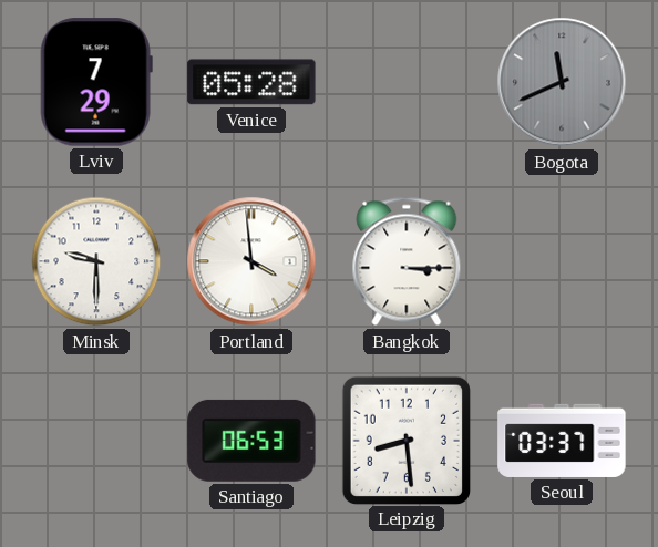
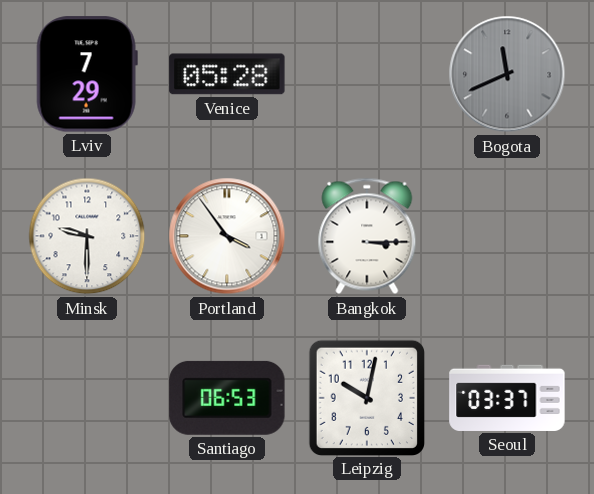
Portland: 3:59 -> 3:54 (227, 236)
Leipzig: 8:29 -> 10:02 (366, 397)
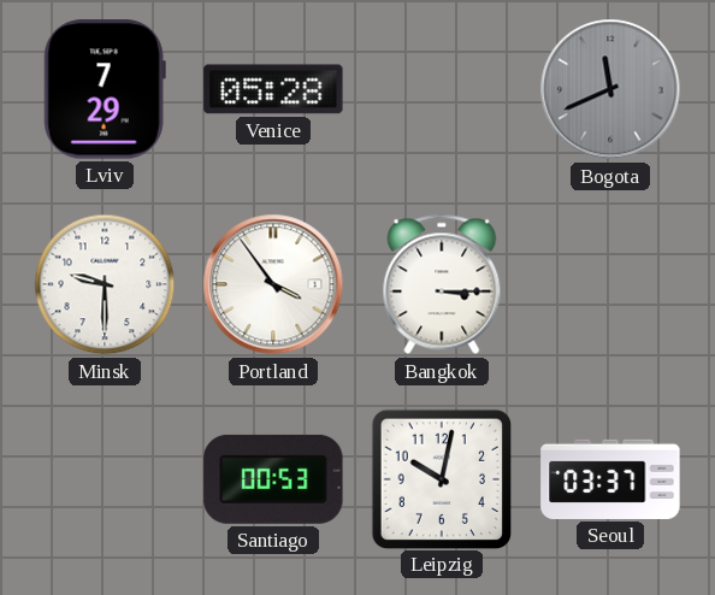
Santiago: 06:53 -> 00:53 (273, 479)
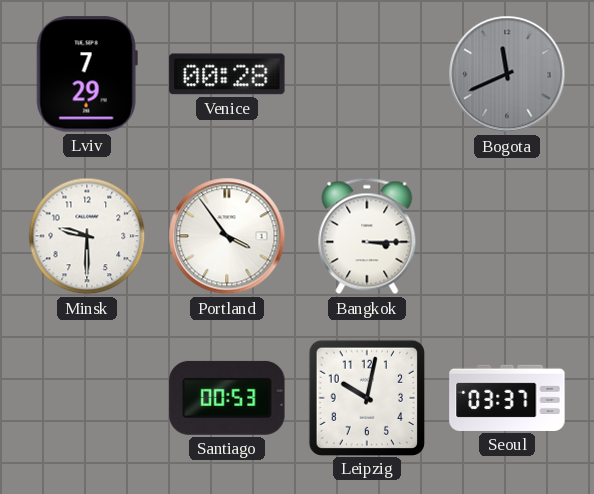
Venice: 05:28 -> 00:28 (227, 74)
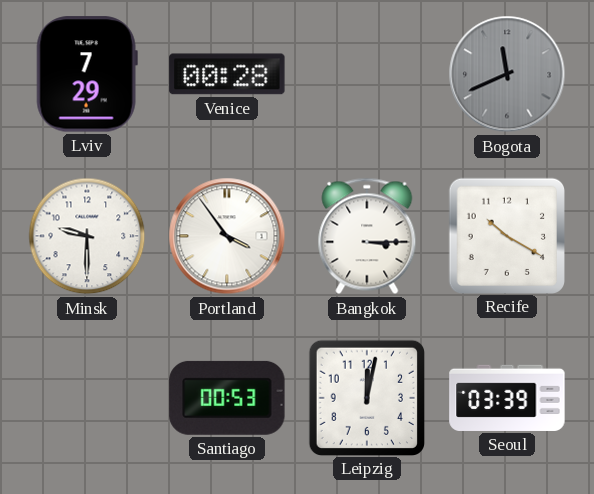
Recife: none -> 10:20 (506, 235)
Leipzig: 10:02 -> 12:02 (366, 397)
Seoul: 03:37 -> 03:39 (507, 398)
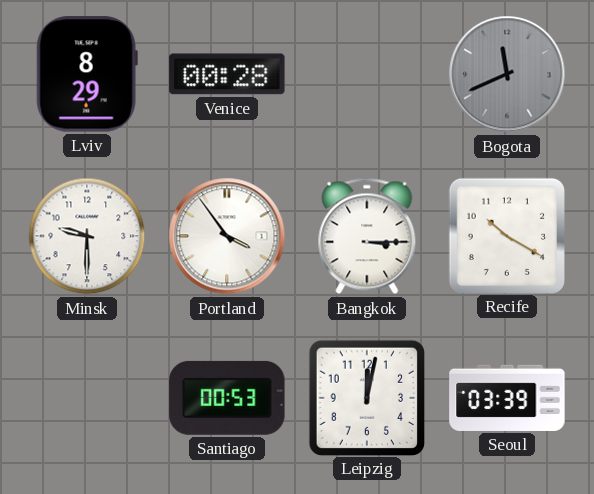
Lviv: 7:29 -> 8:29 (87, 74)
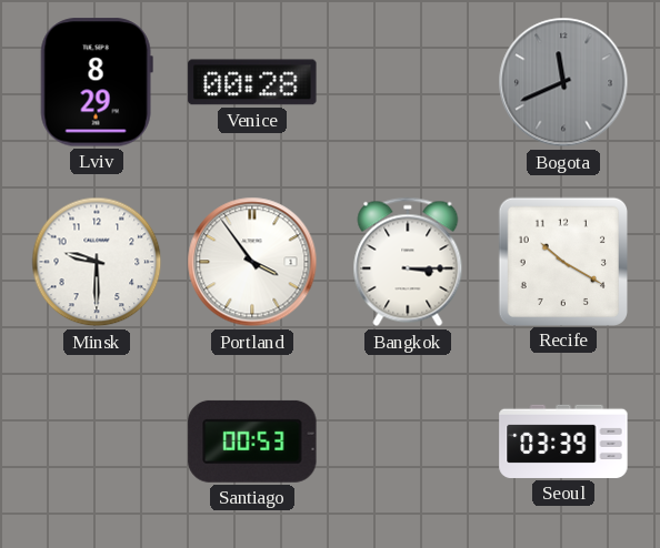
Leipzig: 12:02 -> none (366, 397)
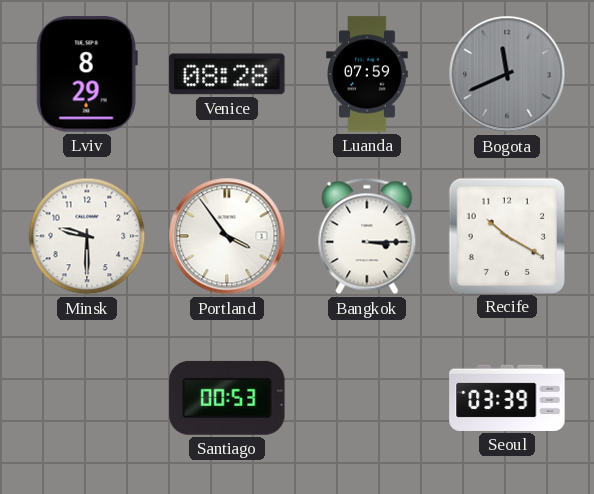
Venice: 00:28 -> 08:28 (227, 74)
Luanda: none -> 07:59 (367, 74)
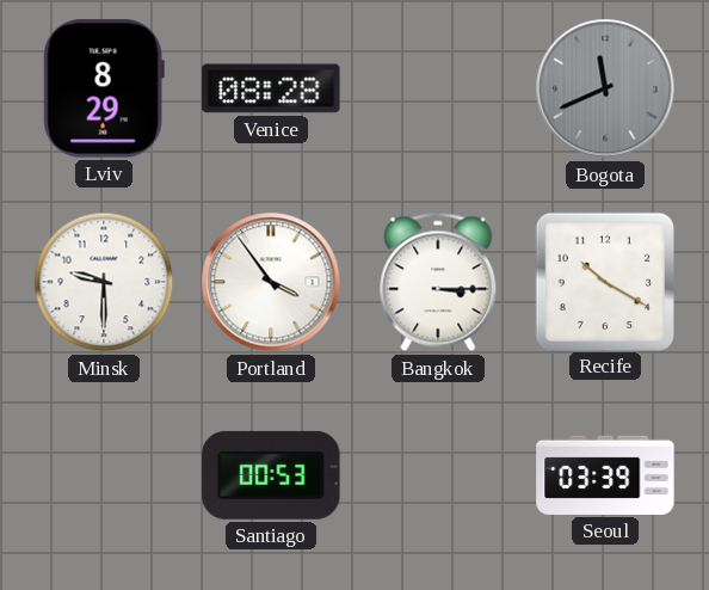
Luanda: 07:59 -> none (367, 74)
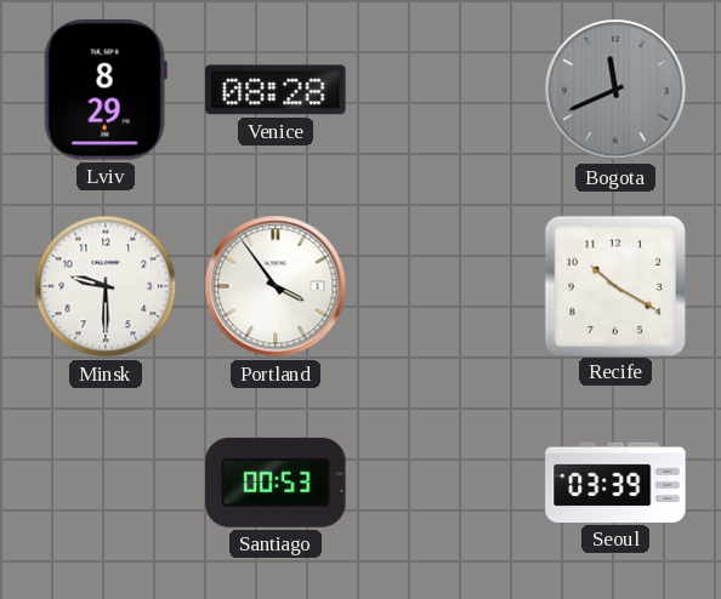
Bangkok: 3:15 -> none (438, 282)
